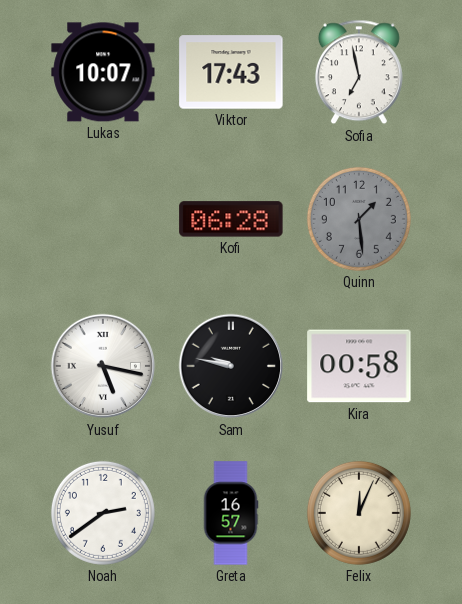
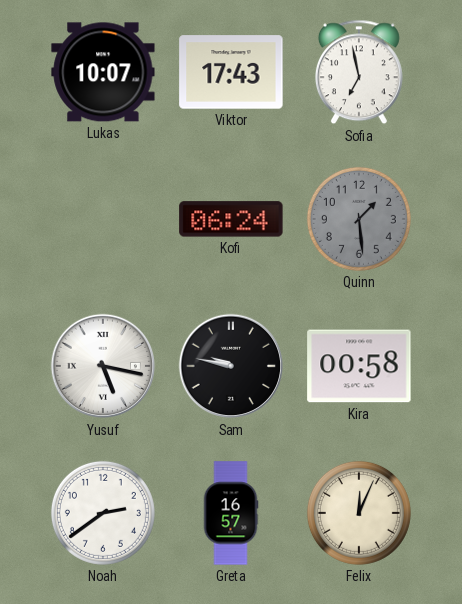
Kofi: 06:28 -> 06:24 (231, 219)
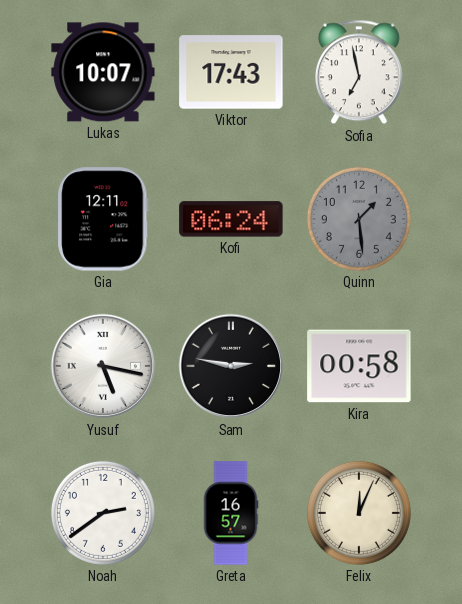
Gia: none -> 12:11 (103, 219)
Sam: 9:47 -> 2:47 (231, 366)
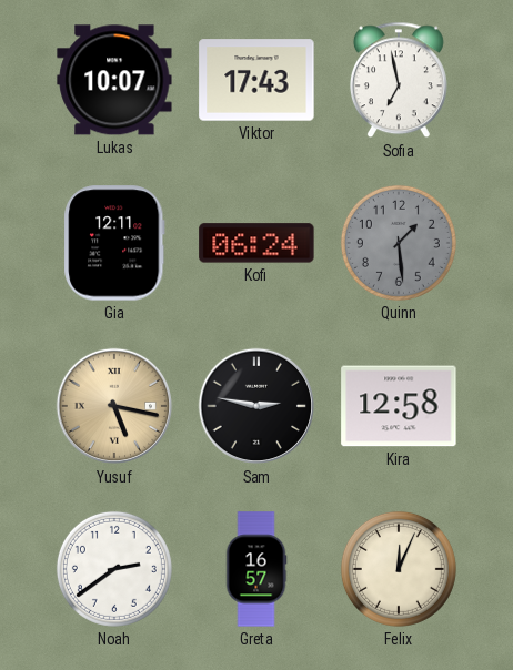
Yusuf dial: white -> champagne (114, 406)
Kira: 00:58 -> 12:58 (399, 406)
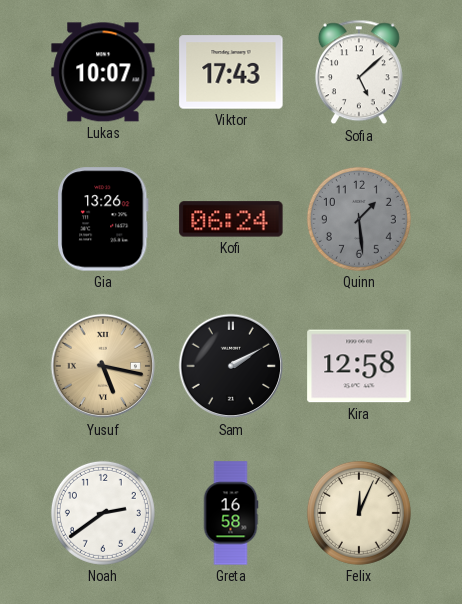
Sofia: 6:58 -> 5:08 (359, 72)
Gia: 12:11 -> 13:26 (103, 219)
Sam: 2:47 -> 2:10 (231, 366)
Greta: 16:57 -> 16:58 (231, 513)
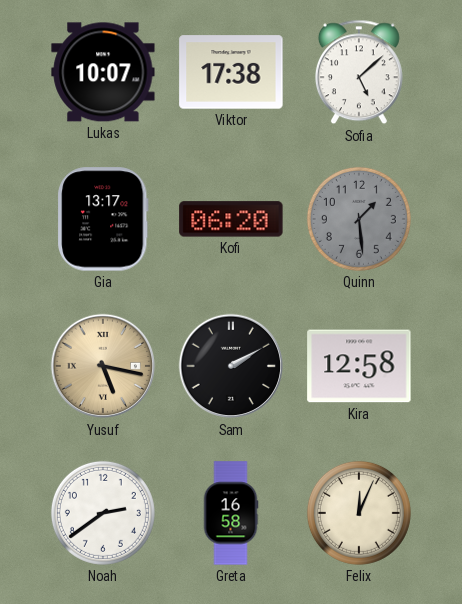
Viktor: 17:43 -> 17:38 (231, 72)
Gia: 13:26 -> 13:17 (103, 219)
Kofi: 06:24 -> 06:20 (231, 219)
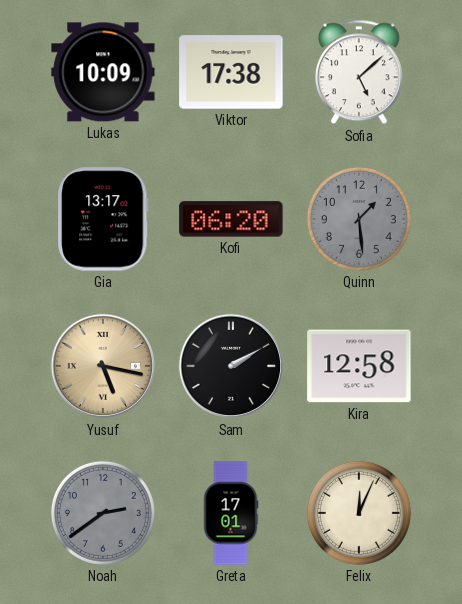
Lukas: 10:07 -> 10:09 (103, 72)
Noah dial: white -> grey (103, 513)
Greta: 16:58 -> 17:01 (231, 513)
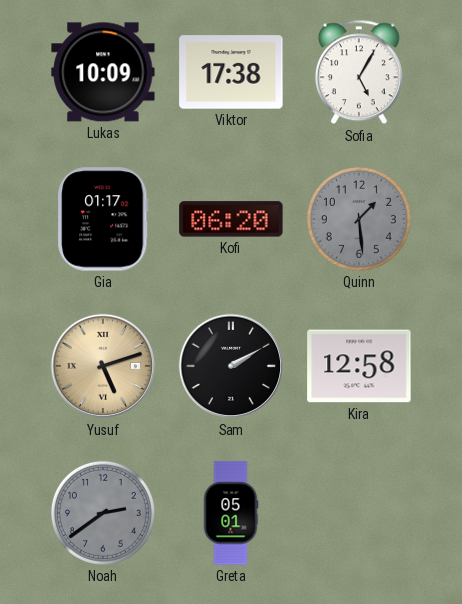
Sofia: 5:08 -> 5:05 (359, 72)
Gia: 13:17 -> 01:17 (103, 219)
Yusuf: 5:17 -> 5:12 (103, 366)
Greta: 17:01 -> 05:01 (231, 513)
Felix: 12:04 -> none (359, 513)
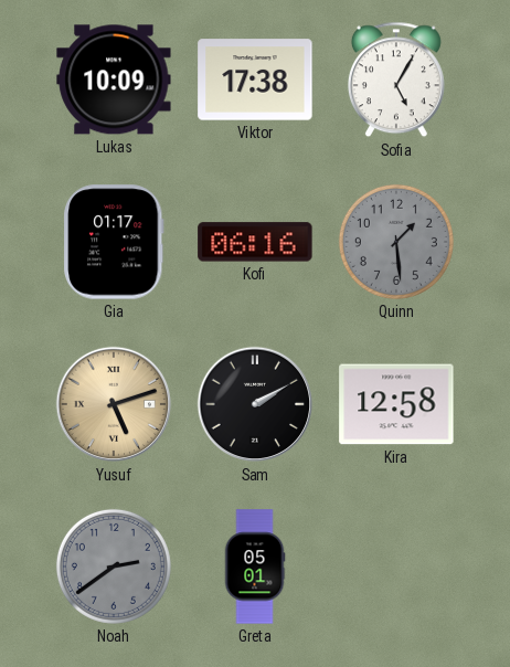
Kofi: 06:20 -> 06:16 (255, 242)
